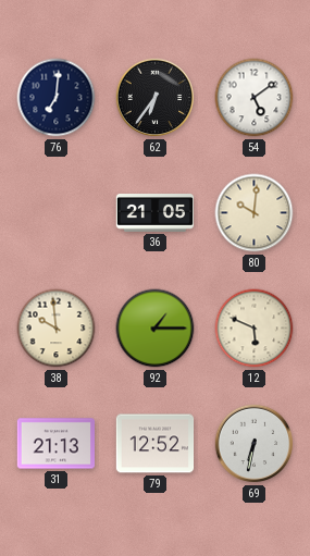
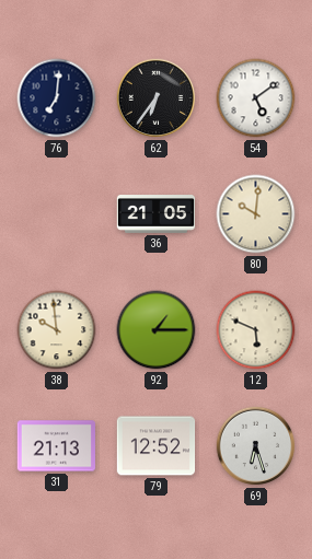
69: 6:32 -> 6:27 (256, 446)
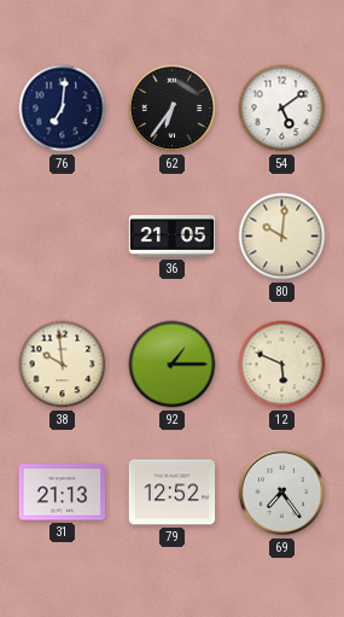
69: 6:27 -> 7:24 (282, 493)
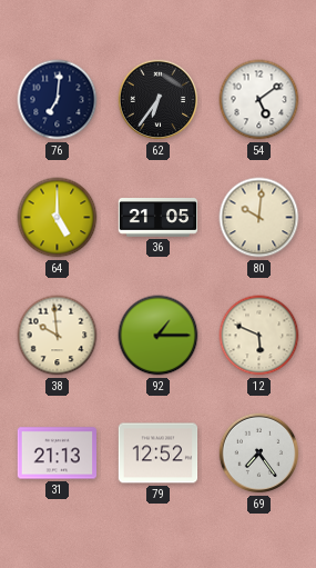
64: none -> 5:00 (58, 218)
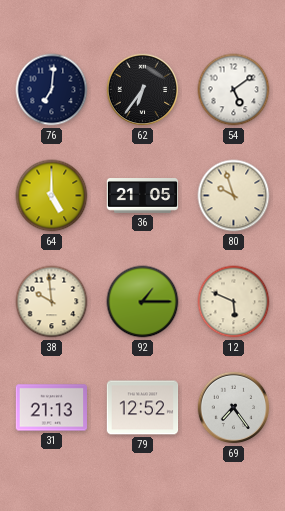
80: 10:01 -> 9:57 (234, 196)
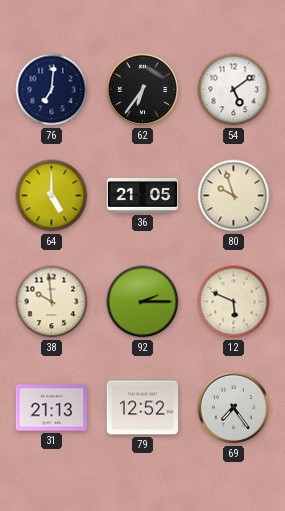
92: 1:15 -> 2:15 (143, 302)
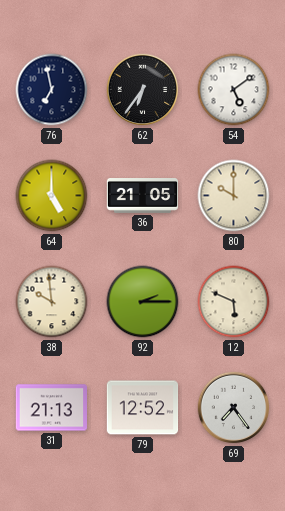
76: 7:01 -> 6:58 (52, 90)
80: 9:57 -> 10:00 (234, 196)
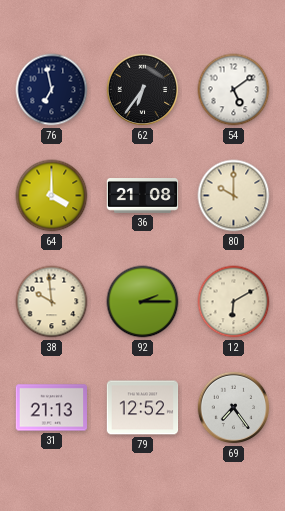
64: 5:00 -> 4:00 (52, 196)
36: 21:05 -> 21:08 (143, 196)
12: 5:49 -> 6:10 (234, 302)
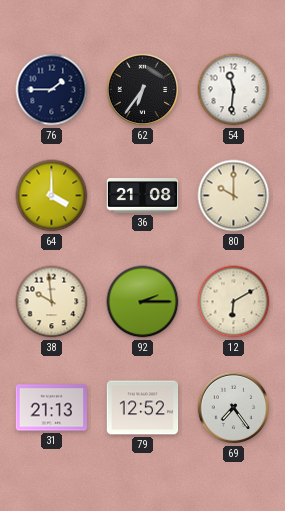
76: 6:58 -> 1:45 (52, 90)
54: 5:09 -> 11:31 (234, 90)
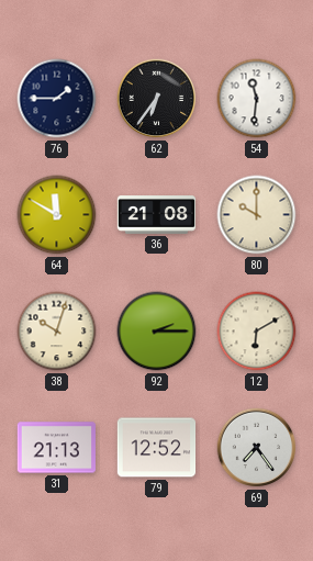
64: 4:00 -> 11:50 (57, 215)
38: 9:59 -> 10:03 (57, 332)
